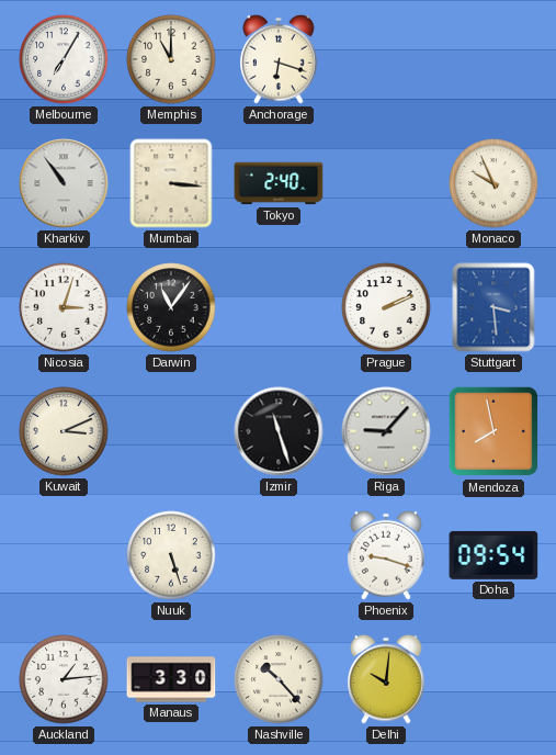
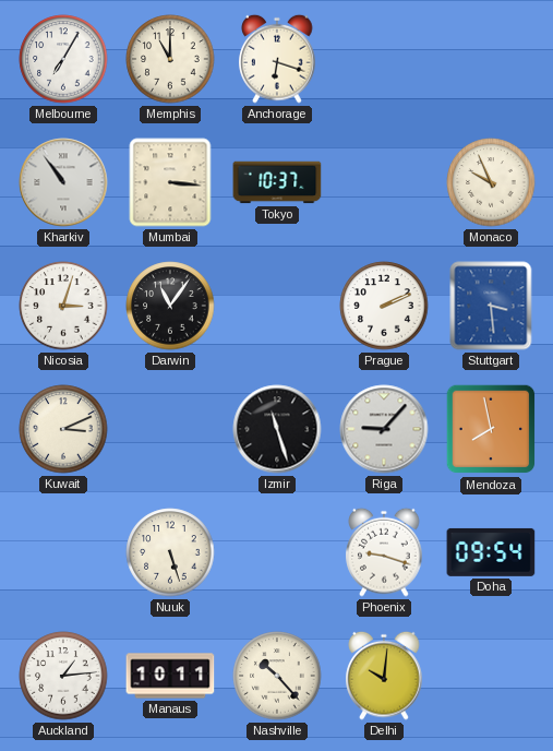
Tokyo: 2:40 -> 10:37 (277, 182)
Manaus: 3:30 -> 10:11 (170, 676)
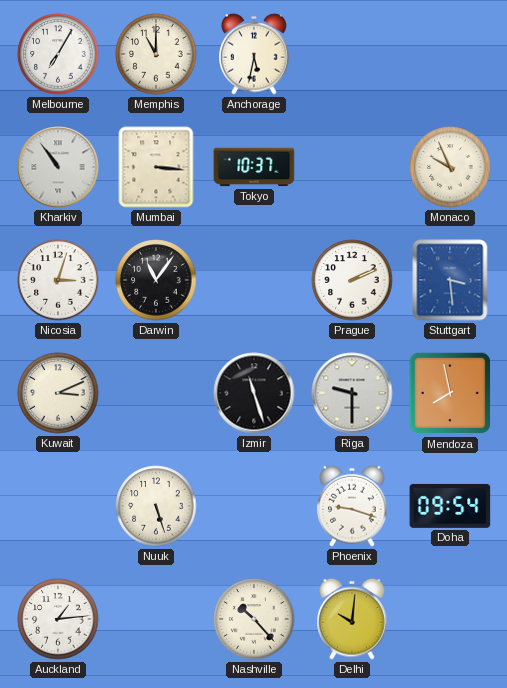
Anchorage: 6:18 -> 5:32 (254, 54)
Riga: 9:07 -> 9:30 (352, 393)
Manaus: 10:11 -> none (170, 676)
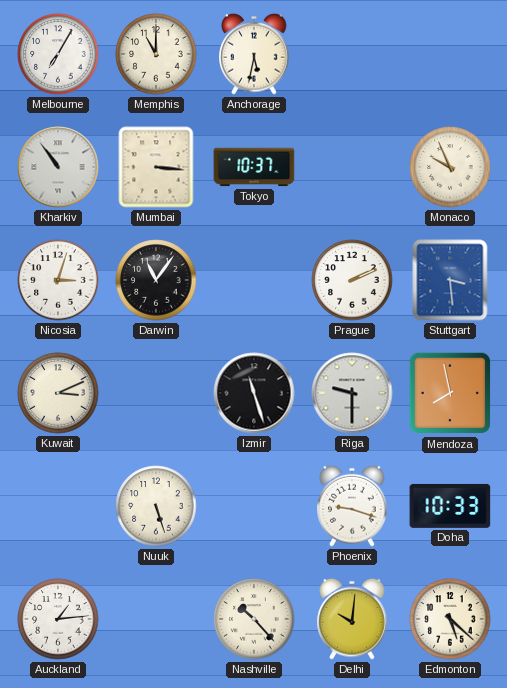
Doha: 09:54 -> 10:33 (450, 506)
Edmonton: none -> 5:22 (450, 619)
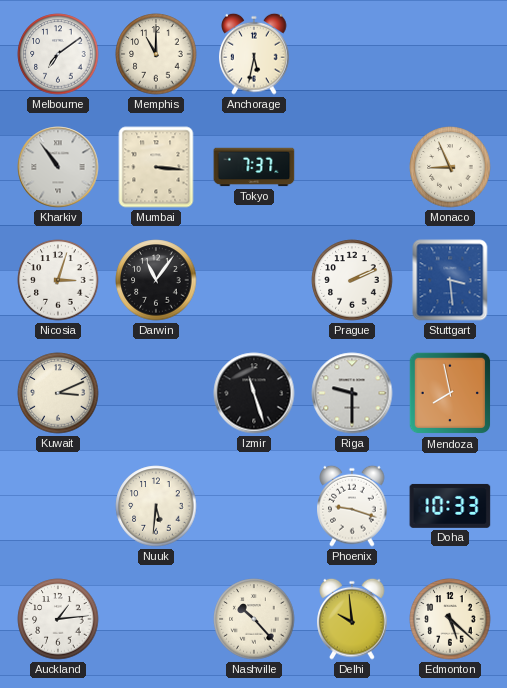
Melbourne: 7:05 -> 7:09 (58, 54)
Tokyo: 10:37 -> 7:37 (254, 167)
Monaco: 9:56 -> 8:56 (450, 167)
Nuuk: 5:27 -> 5:31 (156, 506)
Delhi: 10:01 -> 9:59 (352, 619)
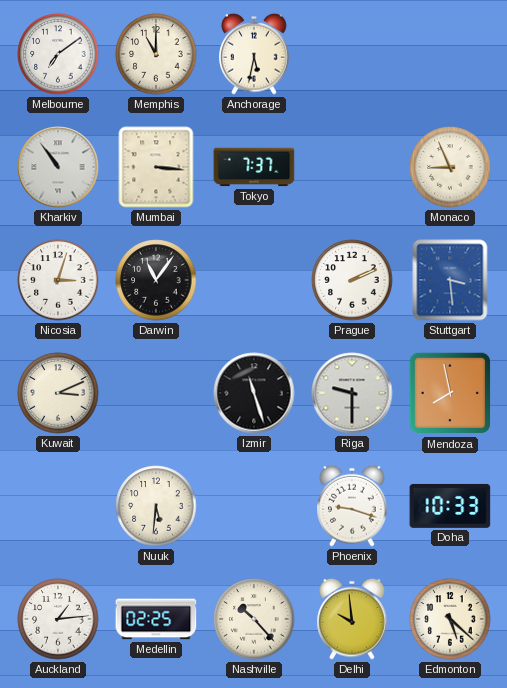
Medellin: none -> 02:25 (156, 619)
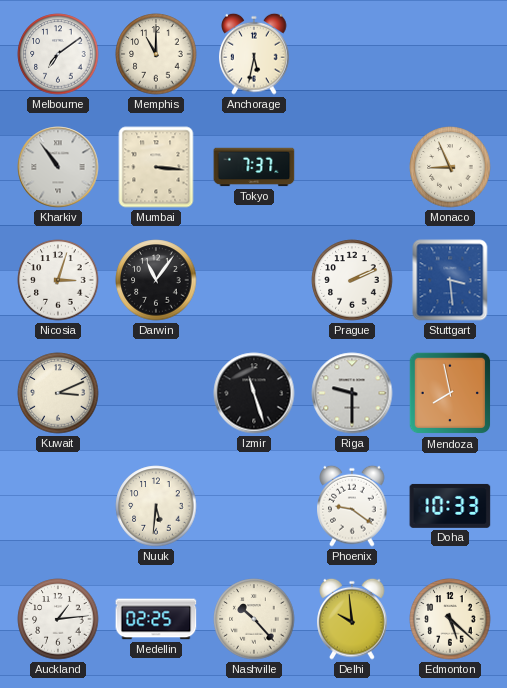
Phoenix: 9:18 -> 9:21 (352, 506)
